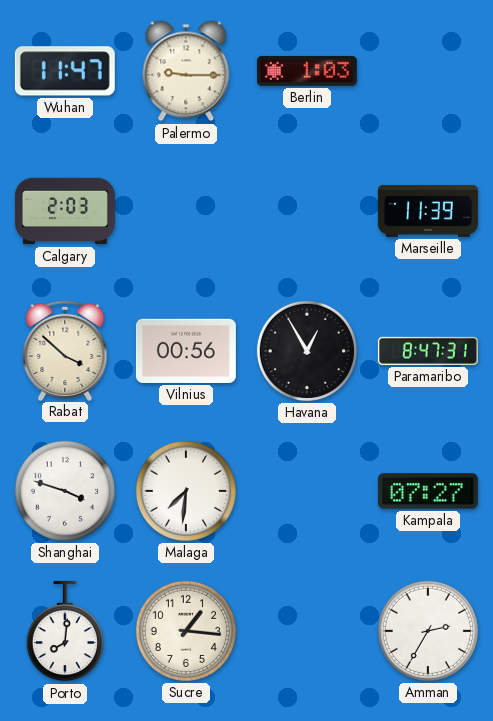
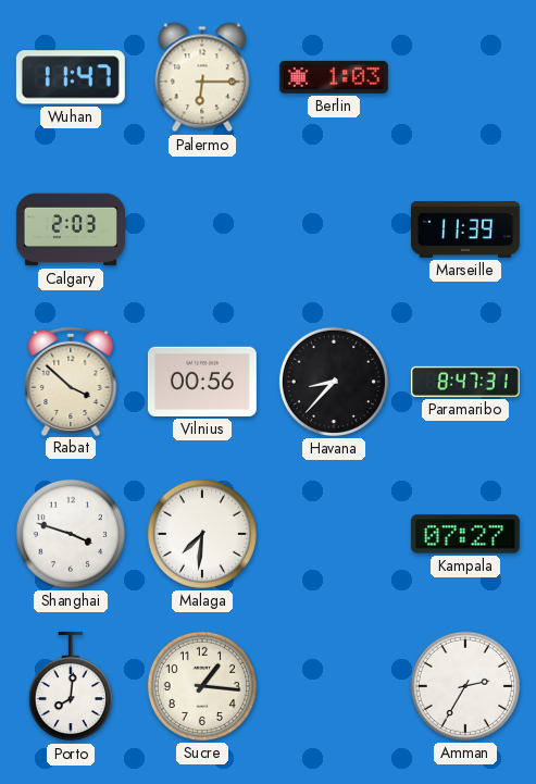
Palermo: 9:15 -> 6:15 (202, 77)
Havana: 12:55 -> 8:37 (334, 382)
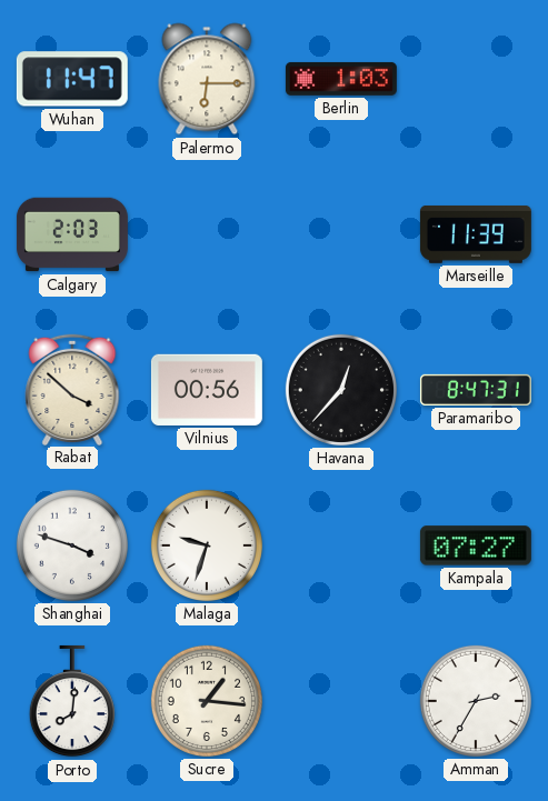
Havana: 8:37 -> 12:37 (341, 390)
Malaga: 7:31 -> 9:33 (207, 545)
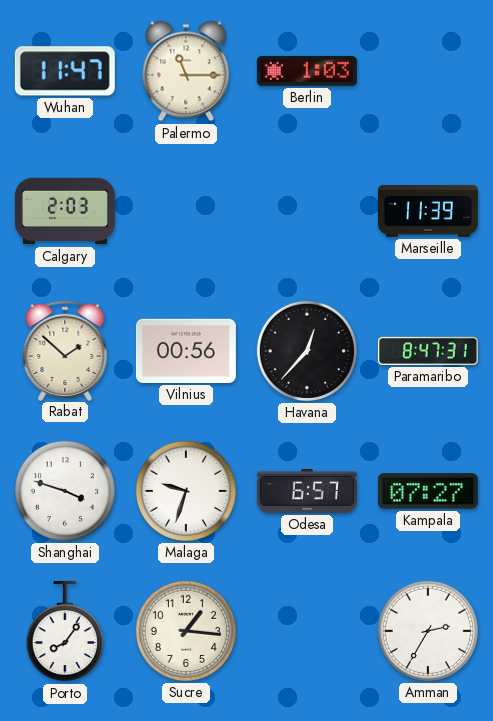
Palermo: 6:15 -> 11:15 (186, 71)
Rabat: 3:52 -> 1:52 (65, 350)
Odesa: none -> 6:57 (307, 491)
Porto: 8:01 -> 8:06 (65, 631)
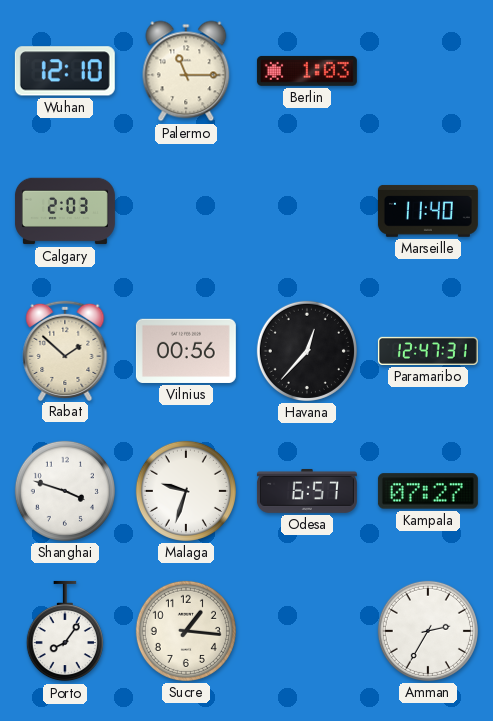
Wuhan: 11:47 -> 12:10 (65, 71)
Marseille: 11:39 -> 11:40 (428, 211)
Paramaribo: 8:47 -> 12:47 (428, 351)
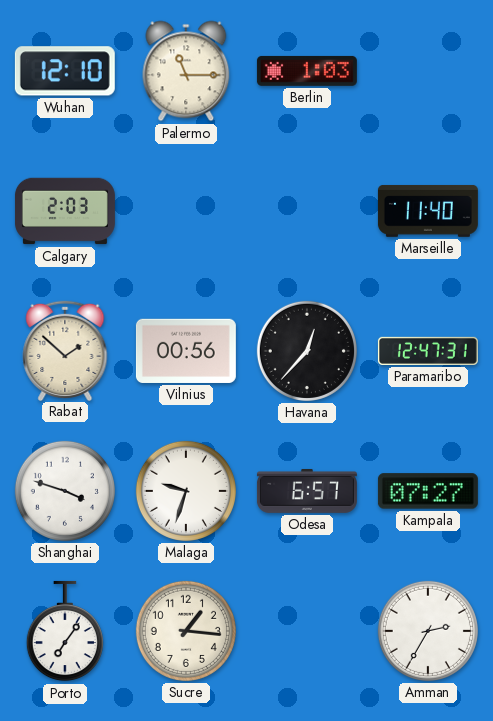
Porto: 8:06 -> 7:06 (65, 631)
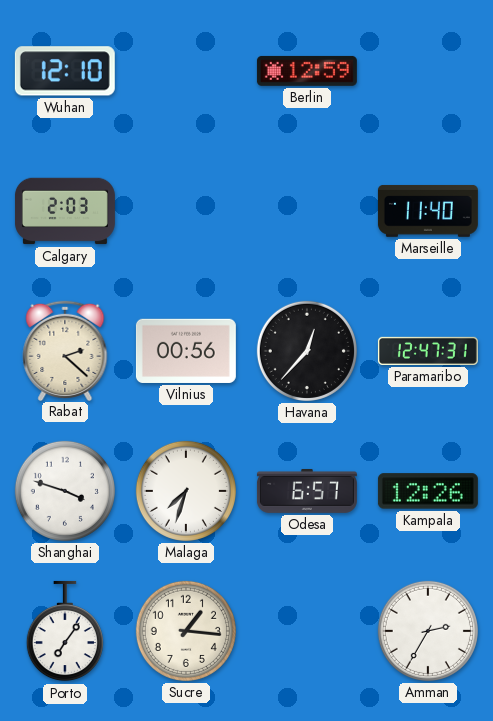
Palermo: 11:15 -> none (186, 71)
Berlin: 1:03 -> 12:59 (307, 71)
Rabat: 1:52 -> 2:22 (65, 350)
Malaga: 9:33 -> 7:33 (186, 491)
Kampala: 07:27 -> 12:26 (428, 491)
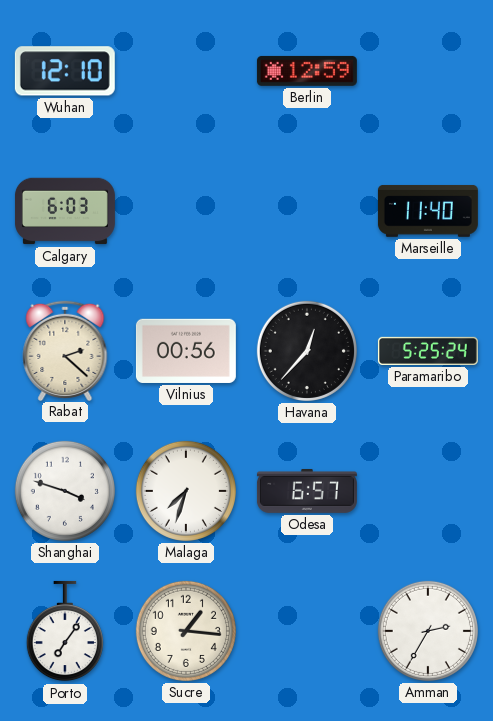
Calgary: 2:03 -> 6:03 (65, 211)
Paramaribo: 12:47 -> 5:25 (428, 351)
Kampala: 12:26 -> none (428, 491)
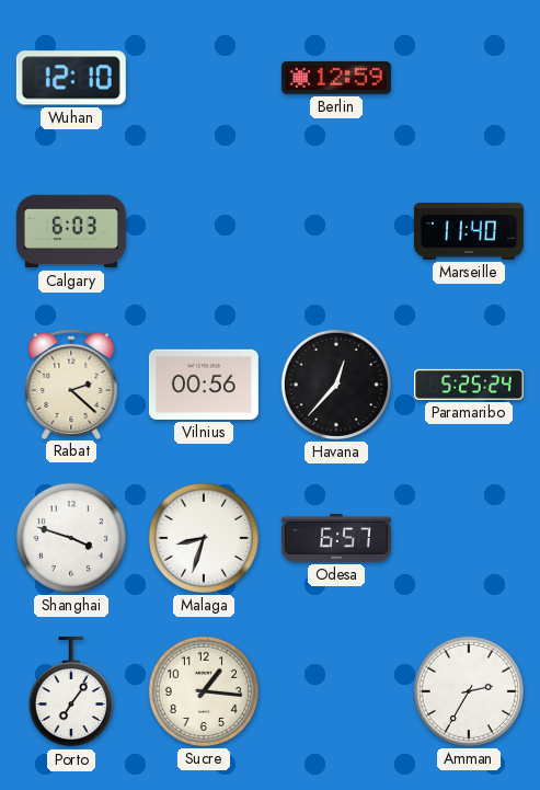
Malaga: 7:33 -> 8:33 (204, 538)
